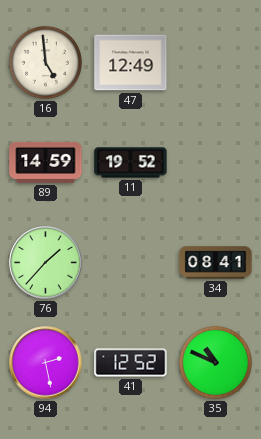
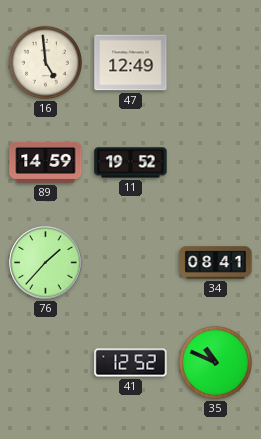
94: 2:28 -> none (46, 363)
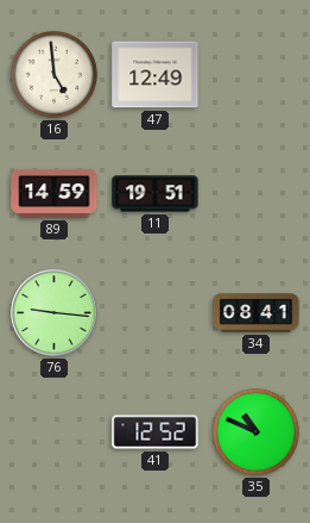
11: 19:52 -> 19:51 (156, 194)
76: 1:37 -> 9:16 (55, 313)
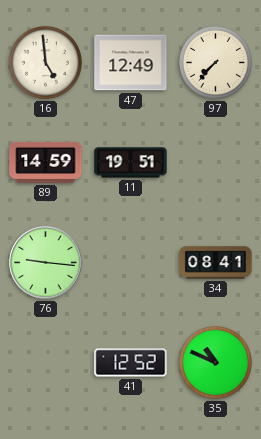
97: none -> 7:37 (215, 62)
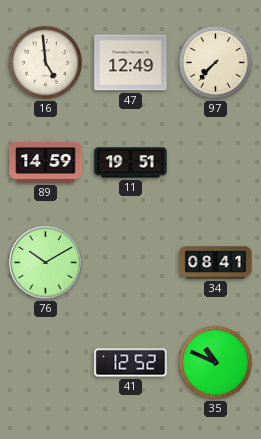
76: 9:16 -> 10:10 (46, 263)
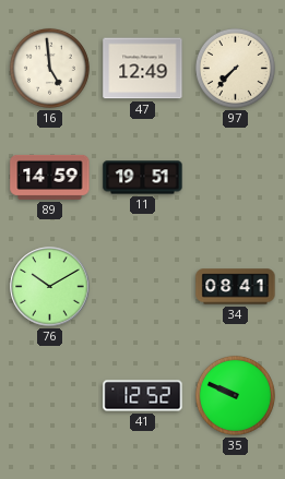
35: 10:49 -> 9:49 (235, 395)
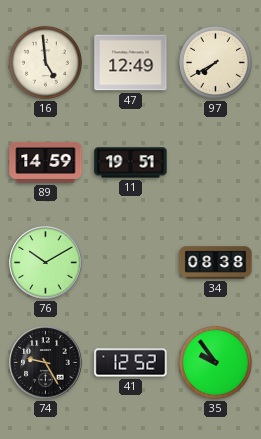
97: 7:37 -> 7:40 (215, 62)
34: 08:41 -> 08:38 (216, 263)
74: none -> 9:25 (46, 363)
35: 9:49 -> 9:54 (215, 362)
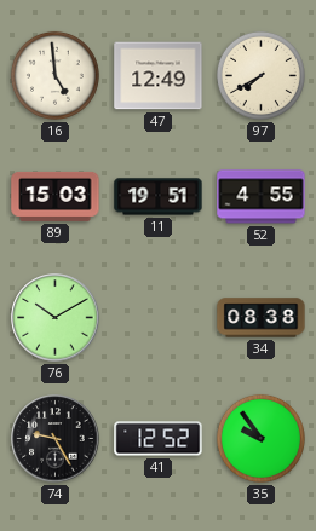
89: 14:59 -> 15:03 (56, 196)
52: none -> 4:55 (262, 197)
